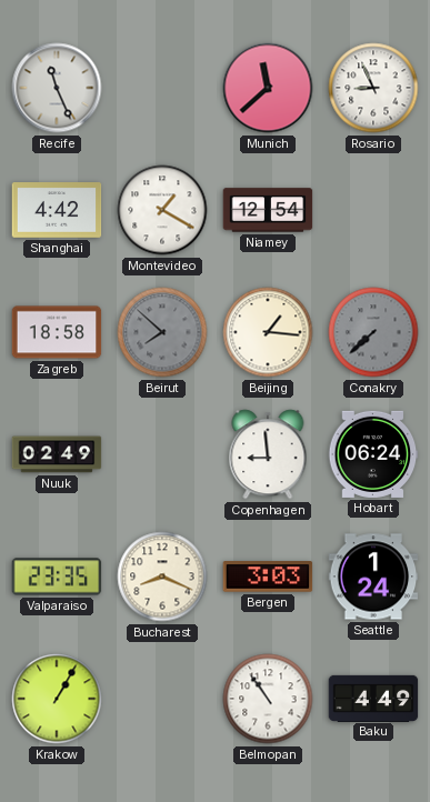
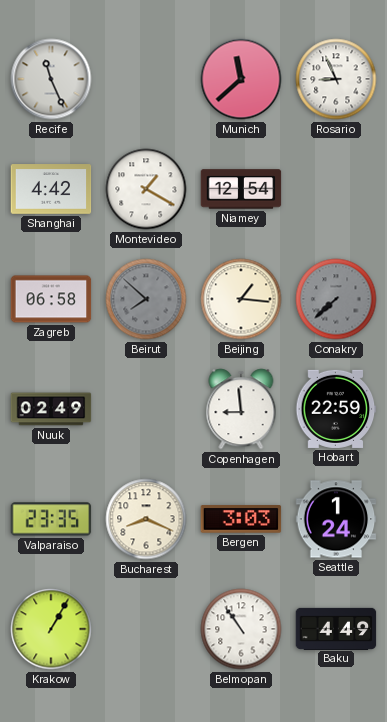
Zagreb: 18:58 -> 06:58 (51, 299)
Hobart: 06:24 -> 22:59 (336, 409)
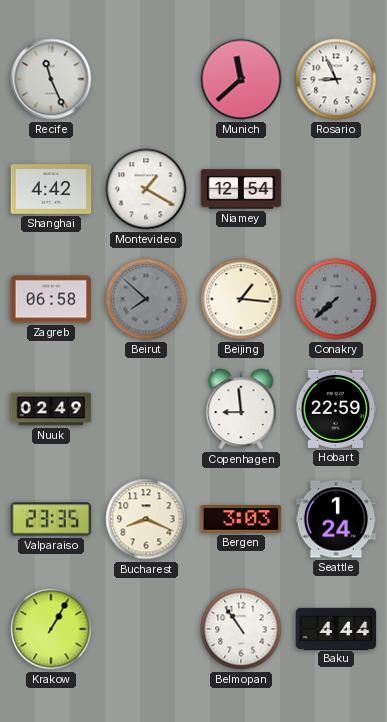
Baku: 4:49 -> 4:44 (336, 628)
